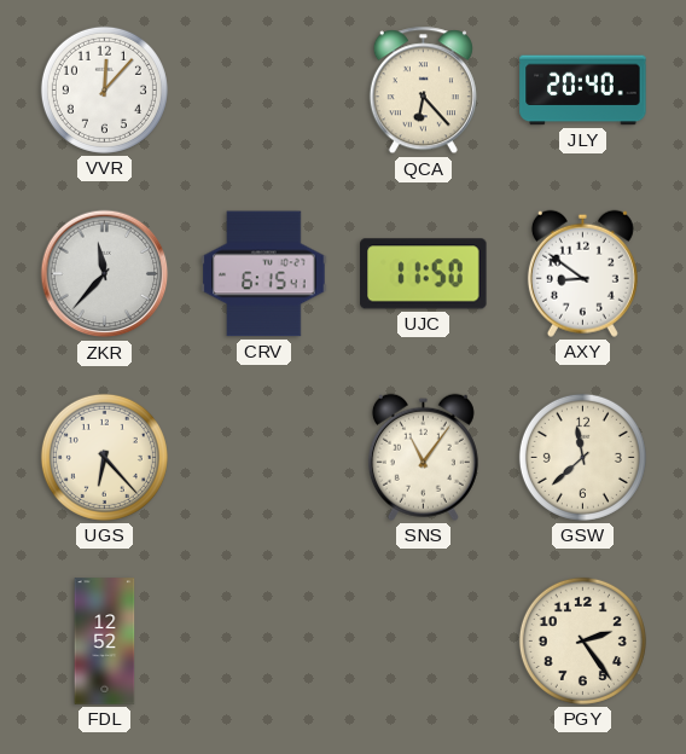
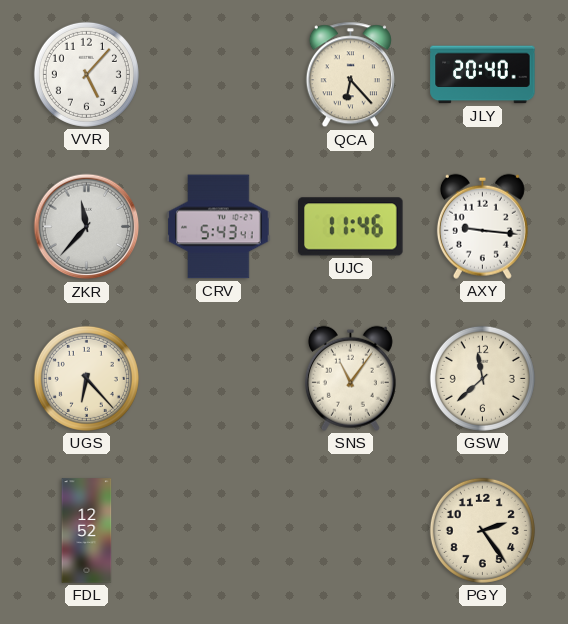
VVR: 12:07 -> 5:07 (86, 74)
CRV: 6:15 -> 5:43 (219, 227)
UJC: 11:50 -> 11:46 (351, 227)
AXY: 8:51 -> 9:16 (482, 226)
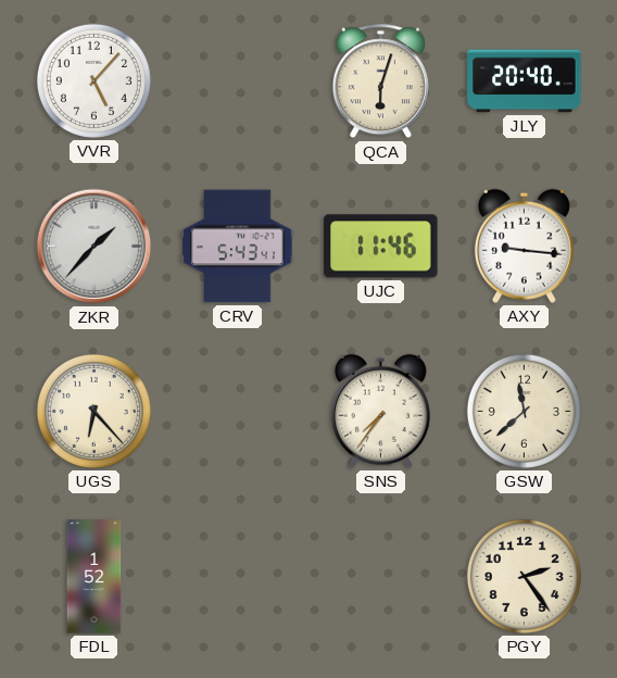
QCA: 6:23 -> 6:03 (380, 81)
ZKR: 11:37 -> 1:37 (95, 247)
SNS: 11:06 -> 7:36 (380, 411)
FDL: 12:52 -> 1:52 (95, 577)
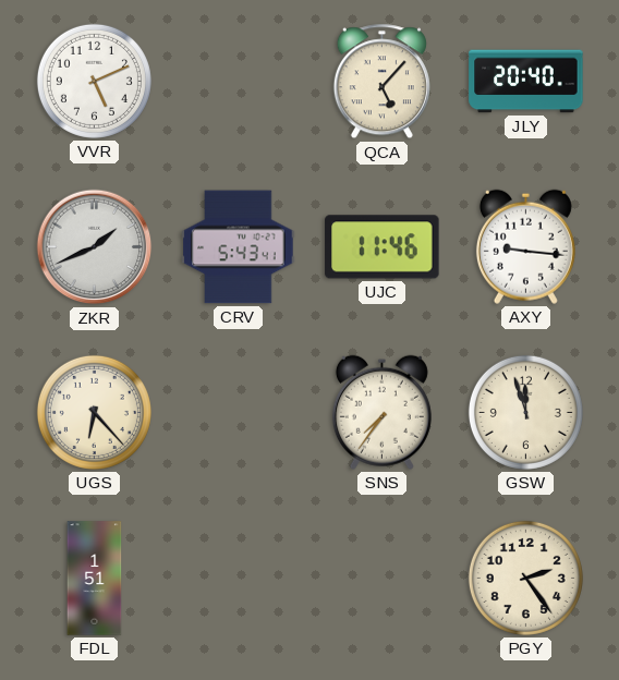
VVR: 5:07 -> 5:11 (94, 81)
QCA: 6:03 -> 5:07 (381, 82)
ZKR: 1:37 -> 1:41 (95, 247)
GSW: 11:38 -> 11:57 (525, 412)
FDL: 1:52 -> 1:51 (95, 579)
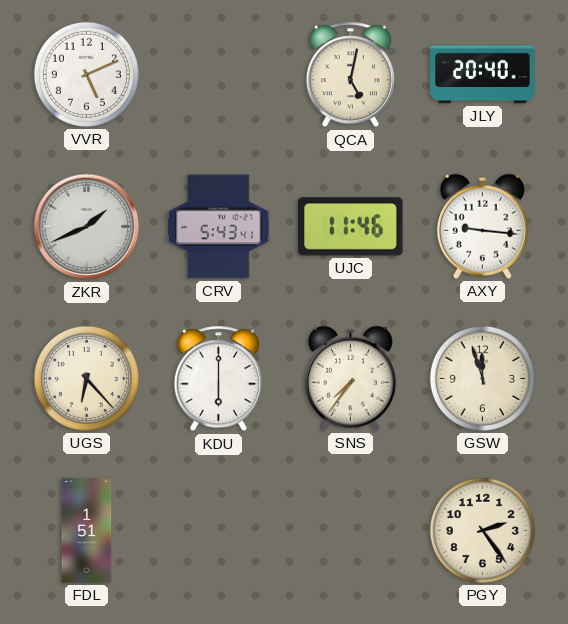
QCA: 5:07 -> 5:02 (350, 75)
KDU: none -> 6:00 (218, 379)
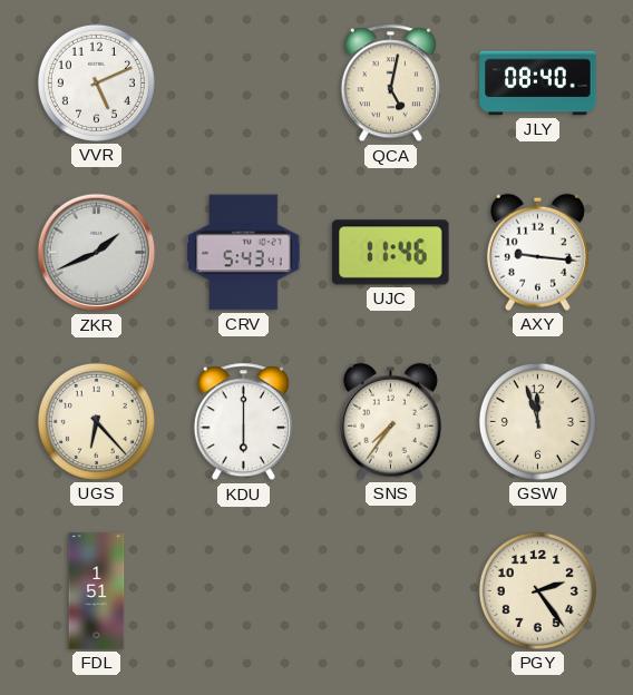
JLY: 20:40 -> 08:40 (538, 84)
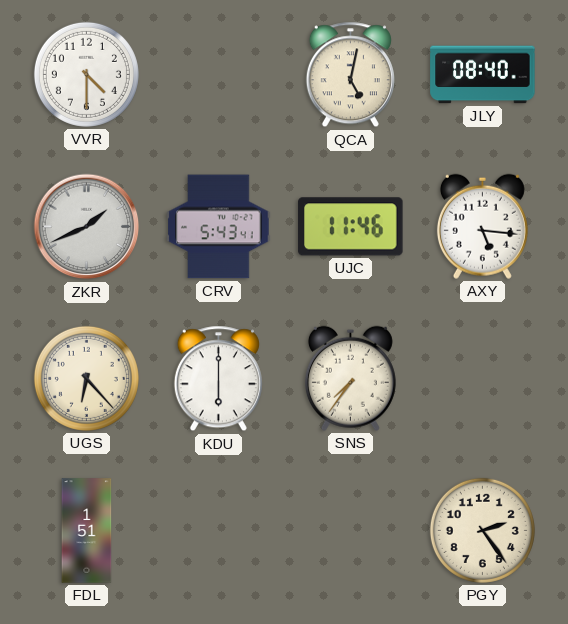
VVR: 5:11 -> 4:30 (86, 74)
AXY: 9:16 -> 5:16 (482, 226)
GSW: 11:57 -> none (537, 421)
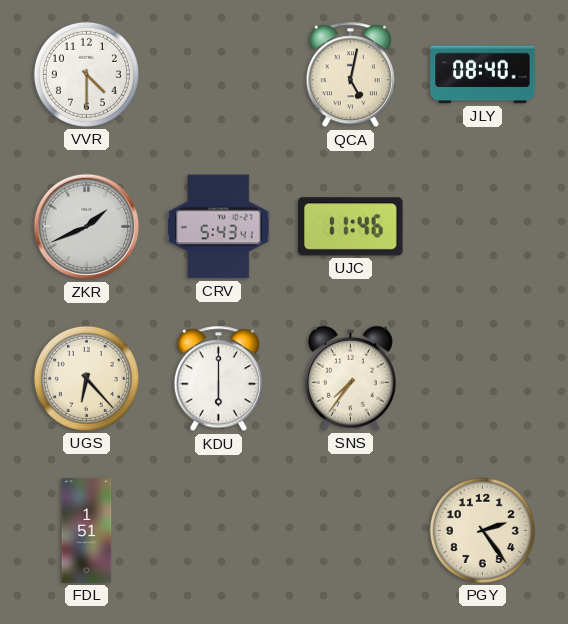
AXY: 5:16 -> none (482, 226)
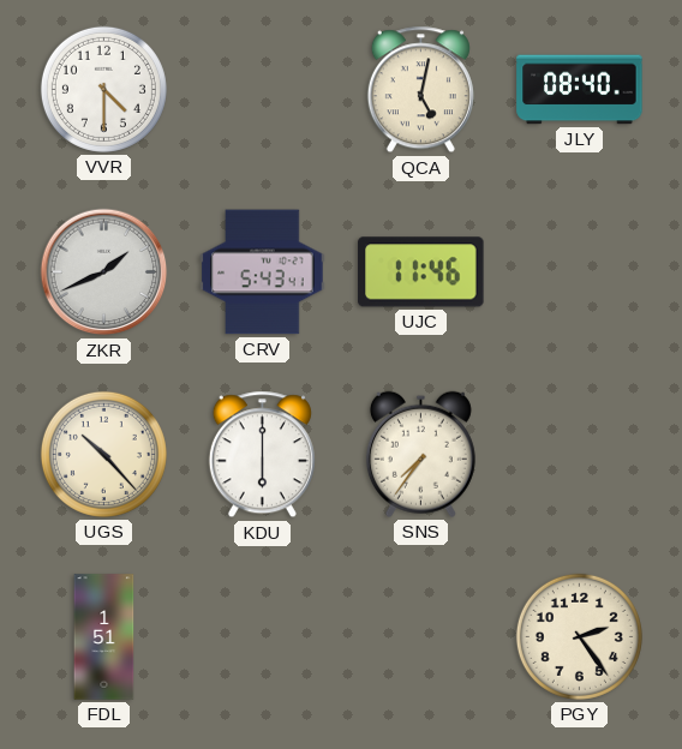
UGS: 6:23 -> 10:23 (103, 454)
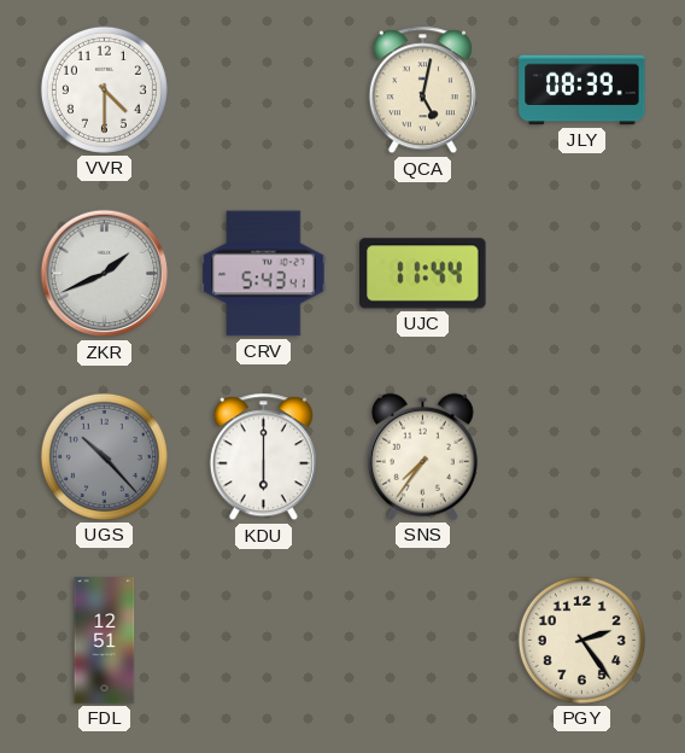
JLY: 08:40 -> 08:39 (582, 91)
UJC: 11:46 -> 11:44 (423, 274)
UGS dial: cream -> grey (104, 456)
FDL: 1:51 -> 12:51 (105, 641)
